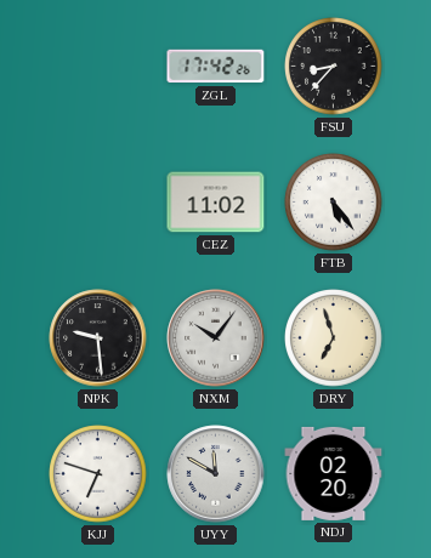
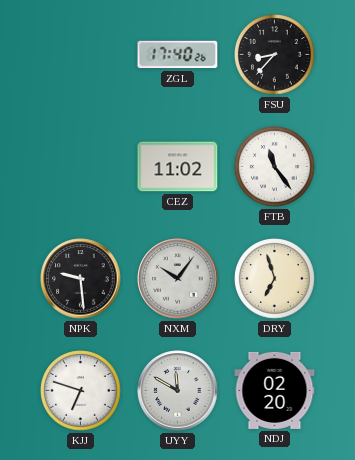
ZGL: 17:42 -> 17:40 (178, 55)
FTB: 5:24 -> 11:24 (275, 167)
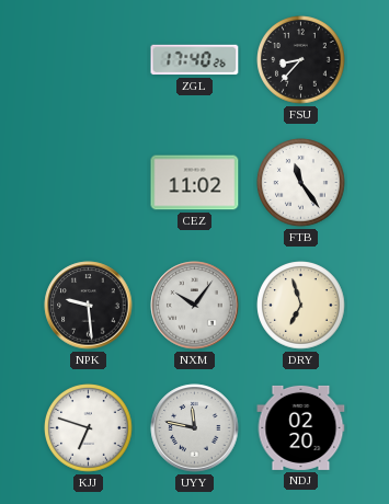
UYY: 11:50 -> 11:47 (195, 428)
